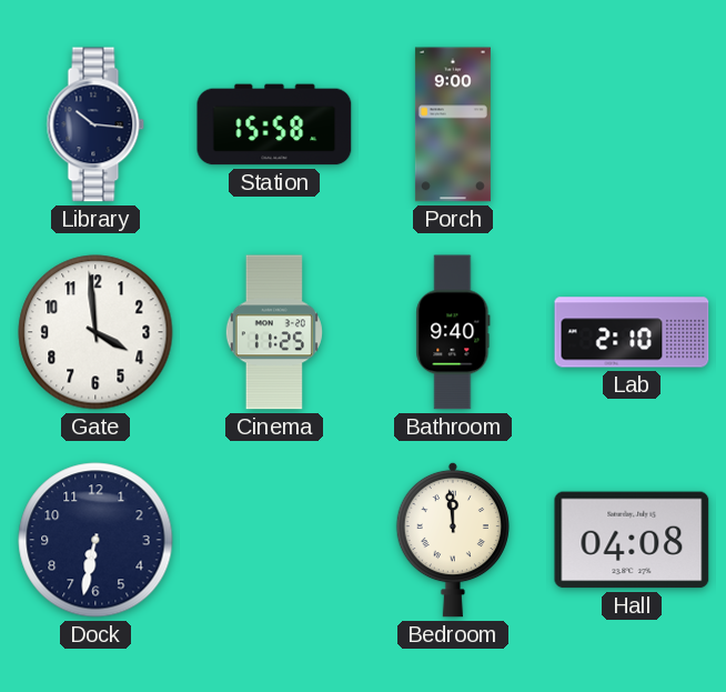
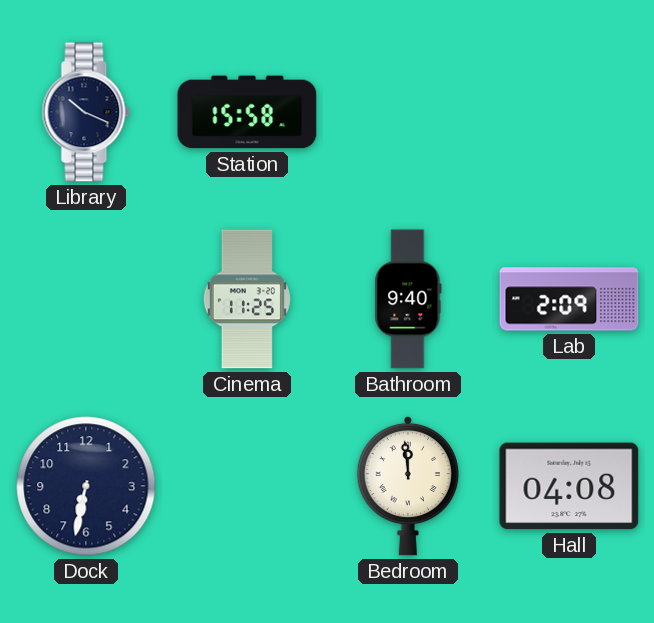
Library: 10:16 -> 10:19 (86, 112)
Porch: 9:00 -> none (453, 124)
Gate: 3:59 -> none (95, 332)
Lab: 2:10 -> 2:09 (569, 299)
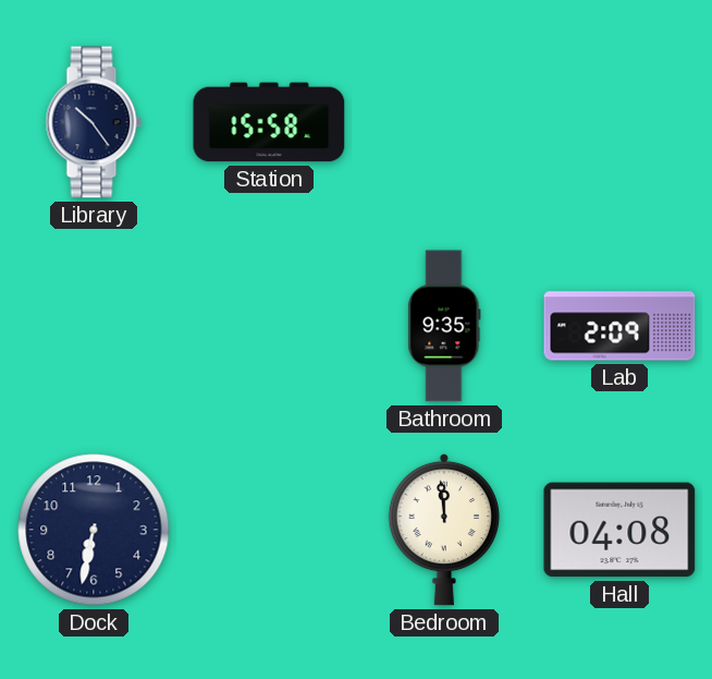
Library: 10:19 -> 10:24 (94, 122)
Cinema: 11:25 -> none (247, 299)
Bathroom: 9:40 -> 9:35 (444, 326)
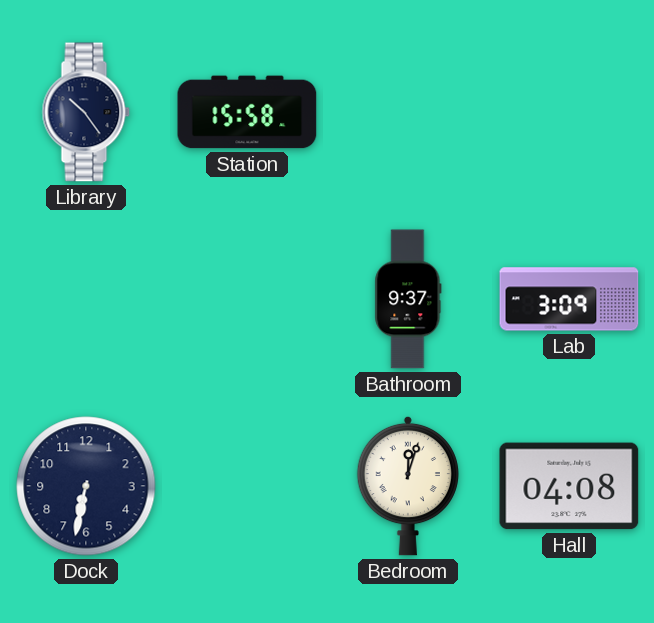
Bathroom: 9:35 -> 9:37 (408, 299)
Lab: 2:09 -> 3:09 (569, 299)
Bedroom: 11:59 -> 12:03 (407, 486)
